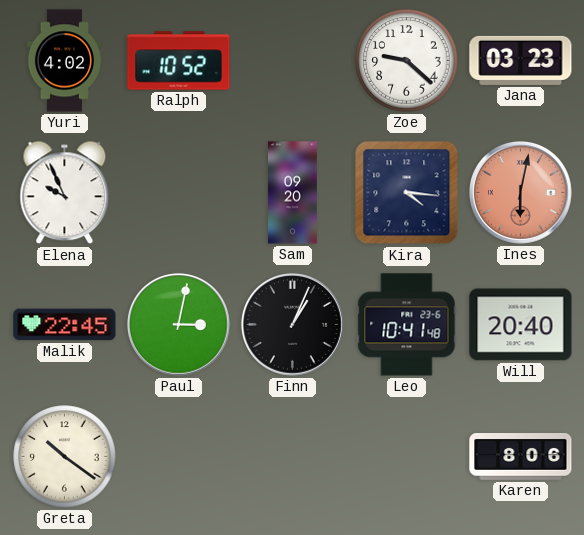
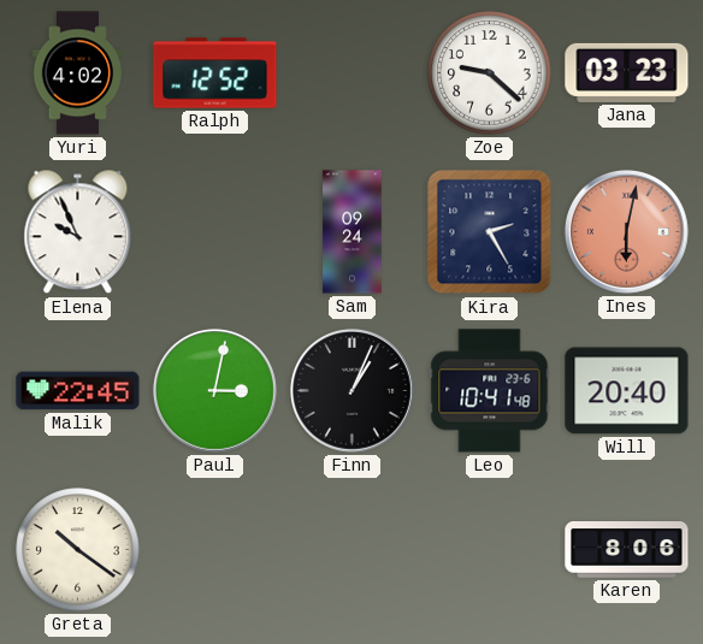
Ralph: 10:52 -> 12:52 (215, 73)
Sam: 09:20 -> 09:24 (353, 232)
Kira: 4:16 -> 2:25 (490, 232)
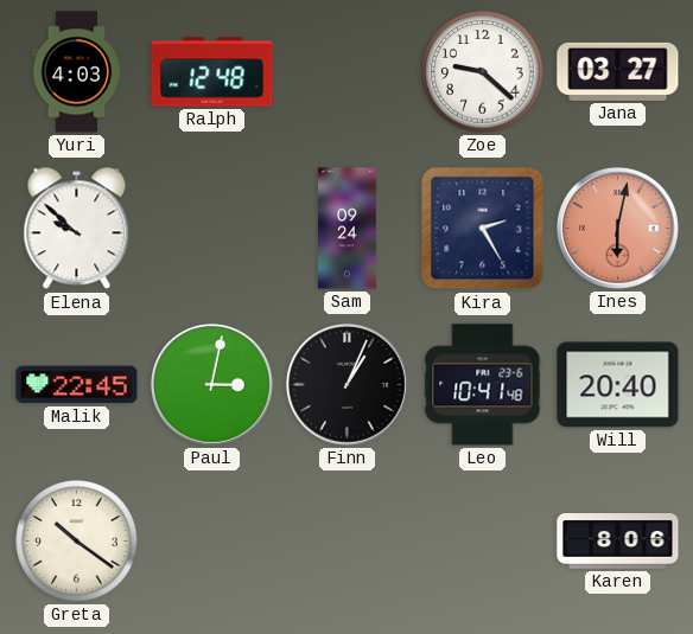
Yuri: 4:02 -> 4:03 (76, 72)
Ralph: 12:52 -> 12:48 (212, 72)
Jana: 03:23 -> 03:27 (618, 71)
Elena: 9:56 -> 9:52 (77, 229)
